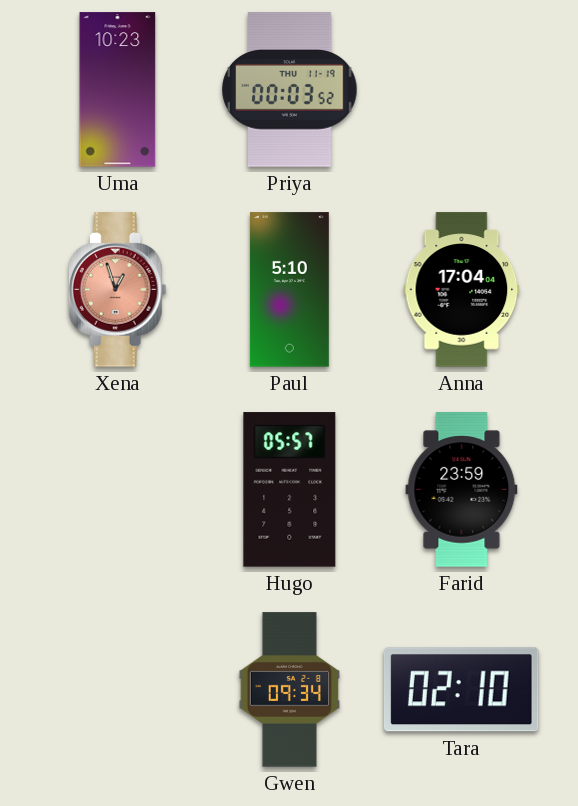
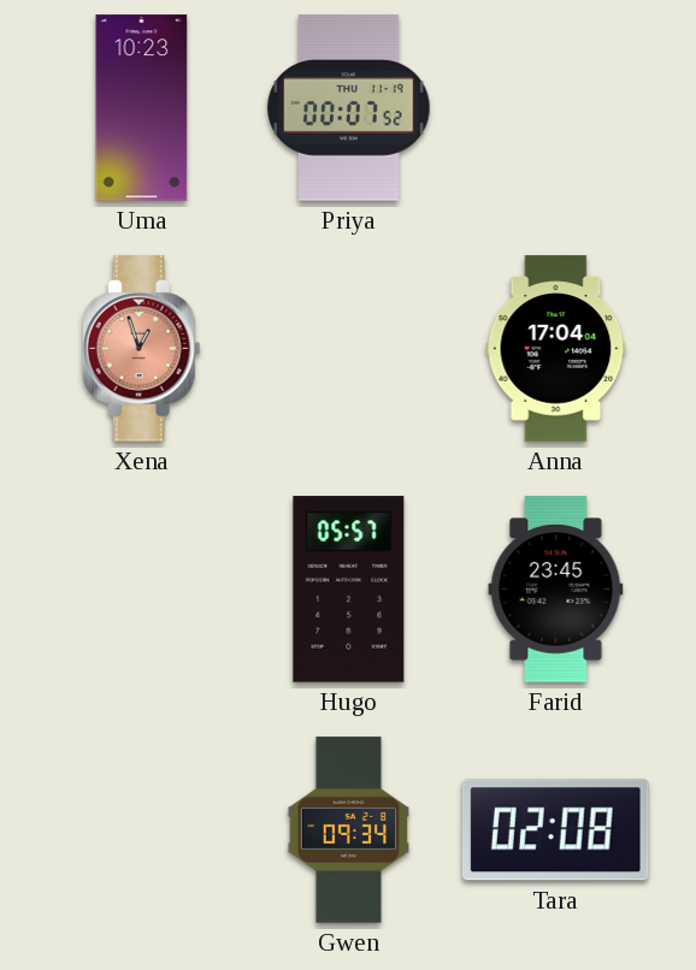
Priya: 00:03 -> 00:07 (349, 108)
Paul: 5:10 -> none (289, 290)
Farid: 23:59 -> 23:45 (556, 590)
Tara: 02:10 -> 02:08 (555, 830)
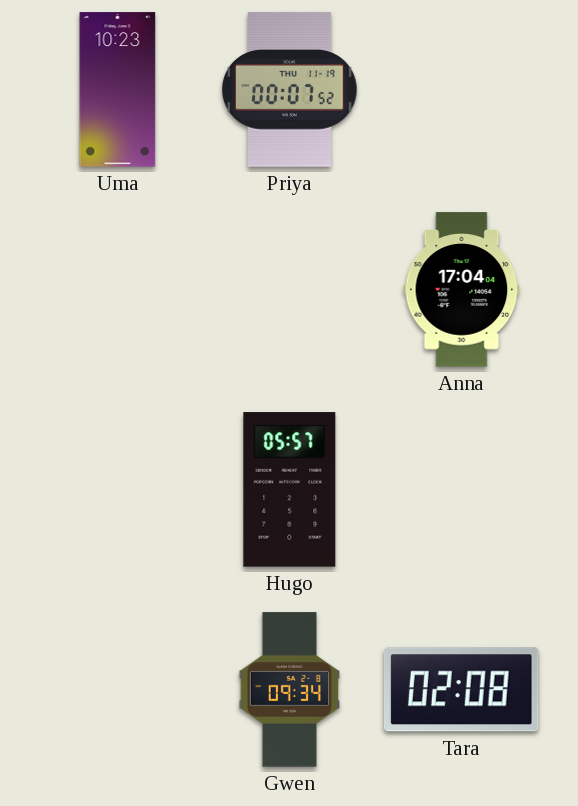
Xena: 12:57 -> none (141, 349)
Farid: 23:45 -> none (556, 590)
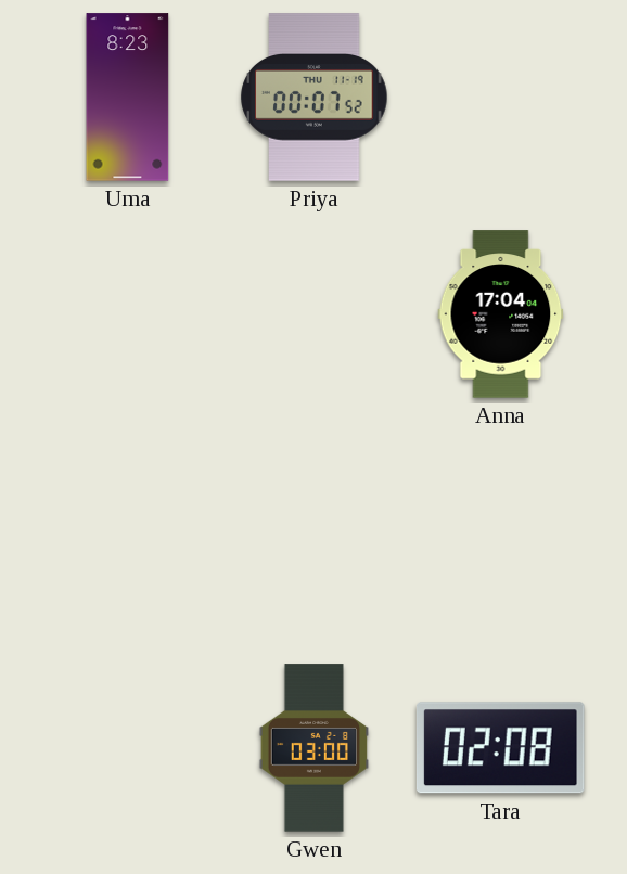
Uma: 10:23 -> 8:23 (128, 98)
Hugo: 05:57 -> none (290, 490)
Gwen: 09:34 -> 03:00 (313, 748)
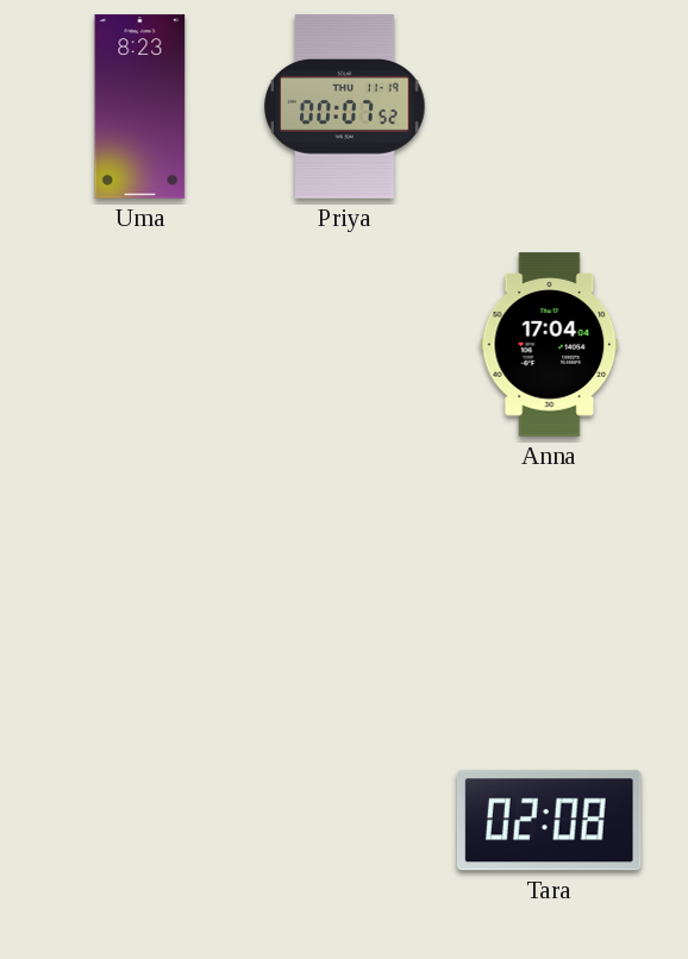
Gwen: 03:00 -> none (313, 748)
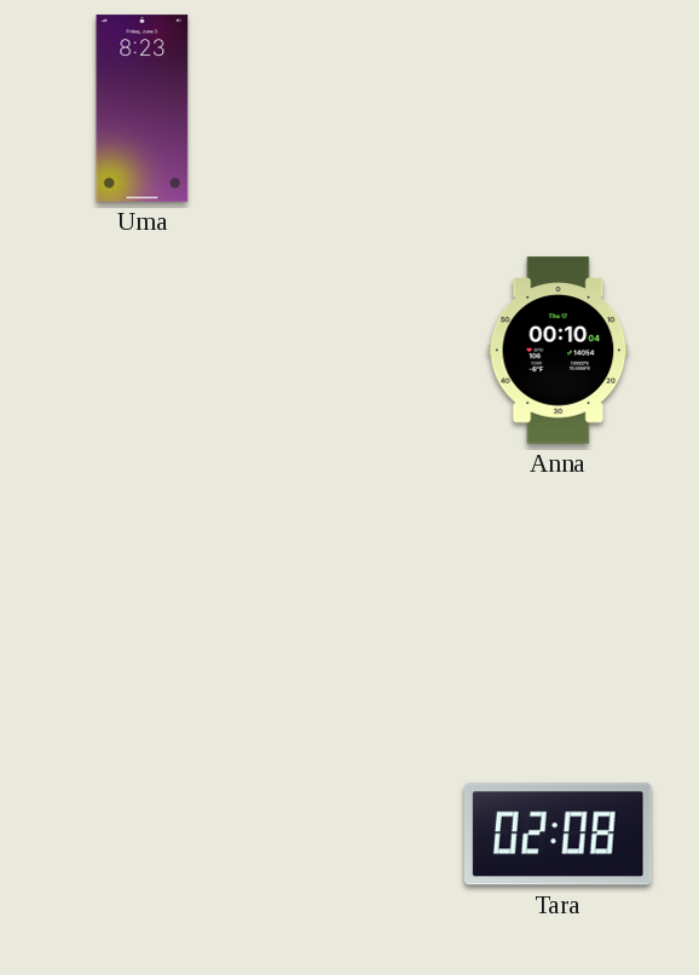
Priya: 00:07 -> none (345, 107)
Anna: 17:04 -> 00:10 (559, 351)
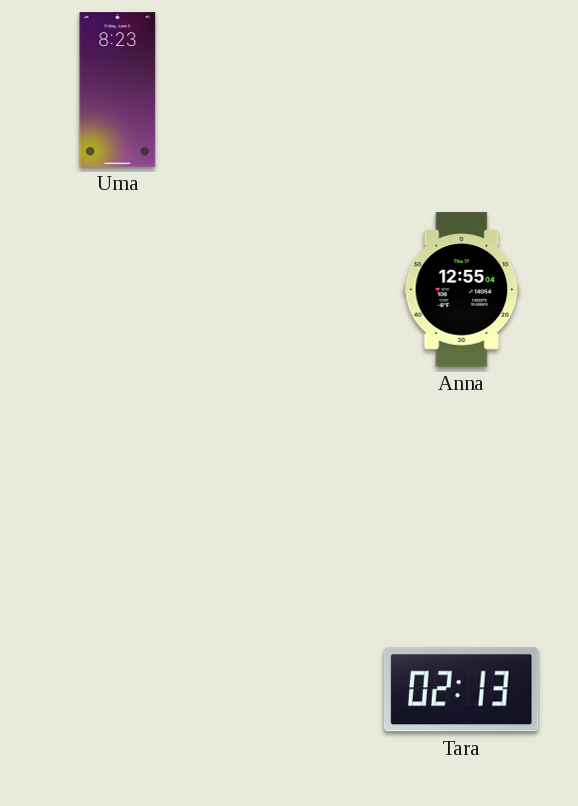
Anna: 00:10 -> 12:55 (462, 290)
Tara: 02:08 -> 02:13 (461, 690)
